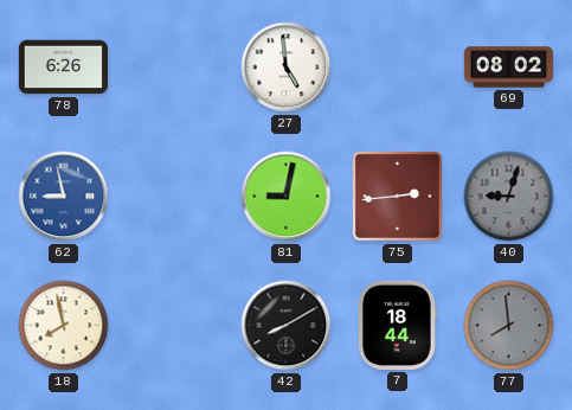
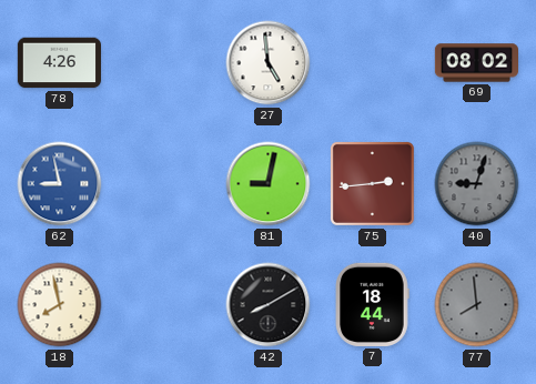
78: 6:26 -> 4:26 (59, 63)
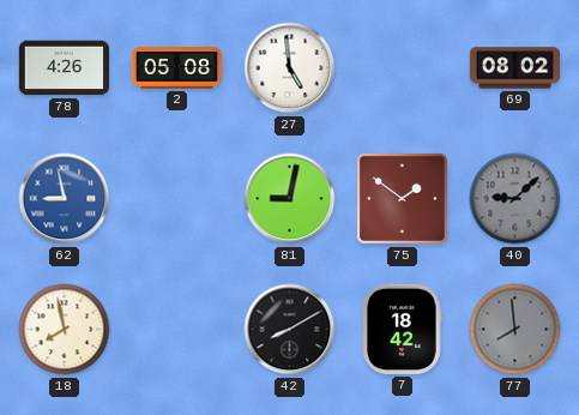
2: none -> 05:08 (176, 68)
75: 2:44 -> 1:51 (402, 198)
40: 9:03 -> 9:08 (515, 199)
7: 18:44 -> 18:42 (402, 329)
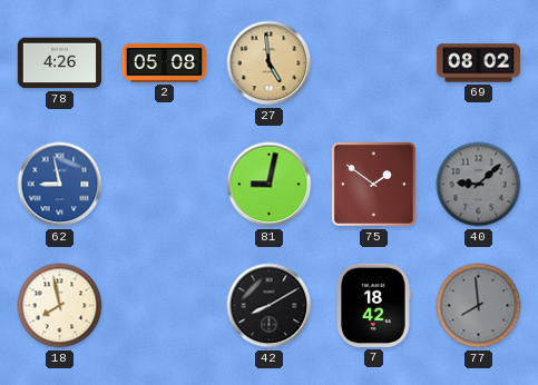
27 dial: white -> champagne (270, 63)
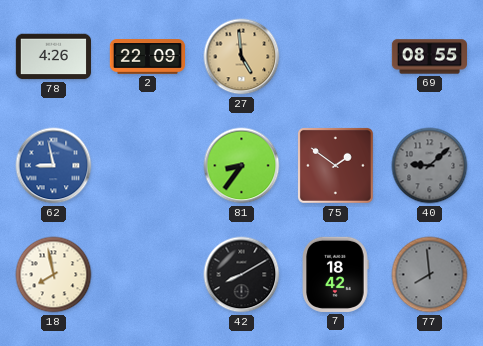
2: 05:08 -> 22:09 (147, 57)
69: 08:02 -> 08:55 (429, 57)
81: 9:02 -> 8:36 (242, 166)
